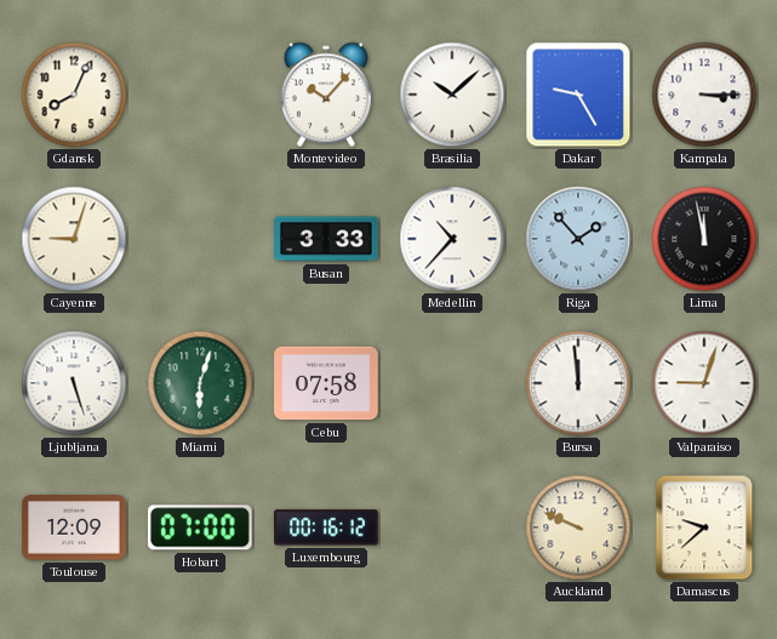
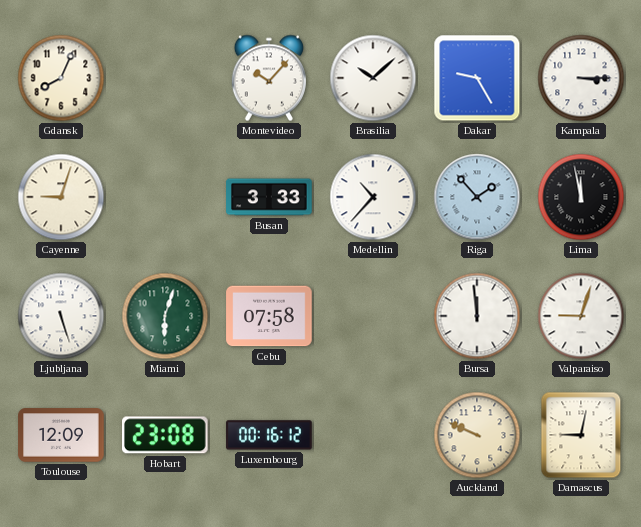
Hobart: 07:00 -> 23:08 (166, 435)
Damascus: 9:38 -> 9:02 (581, 435)
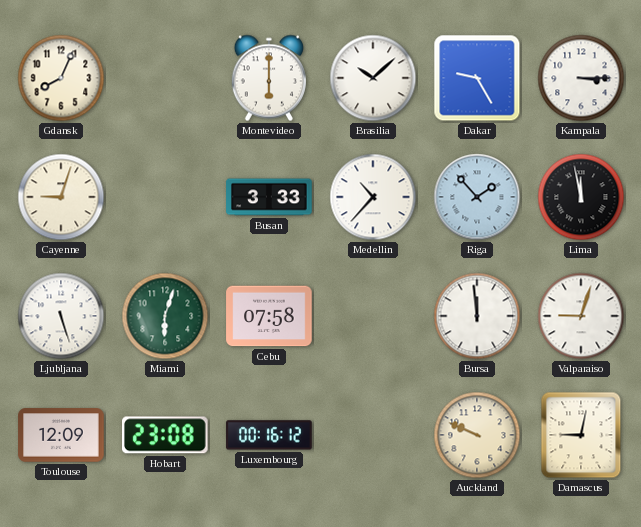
Montevideo: 10:07 -> 6:00 (269, 78)
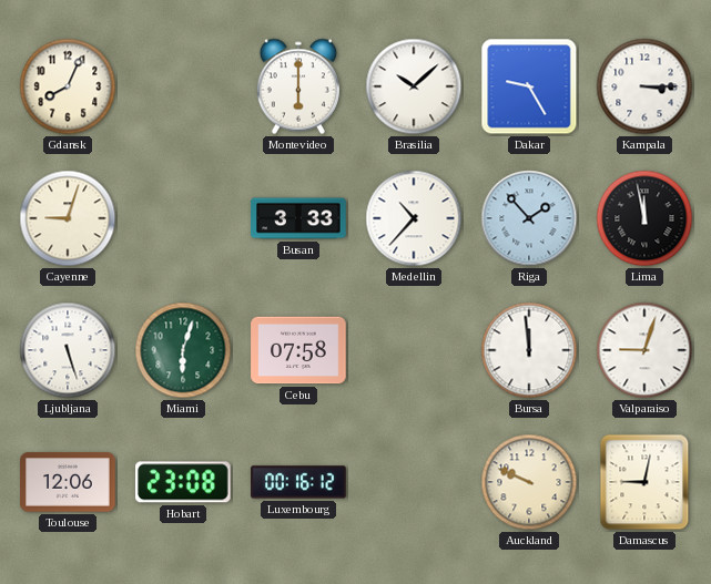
Toulouse: 12:09 -> 12:06 (68, 482)
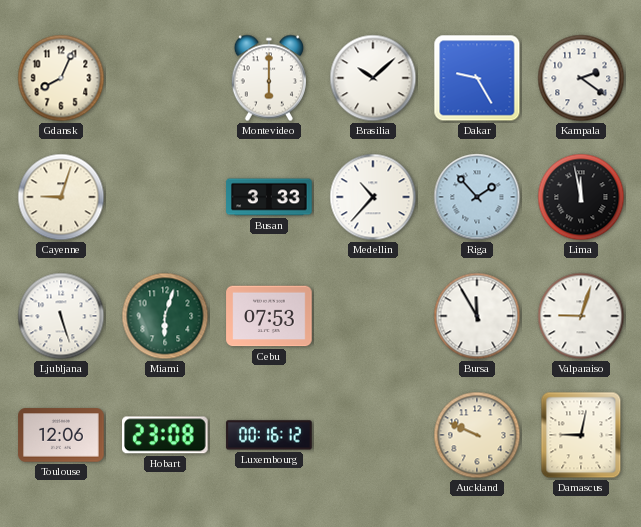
Kampala: 3:15 -> 2:21 (581, 78)
Cebu: 07:58 -> 07:53 (269, 316)
Bursa: 11:59 -> 11:55 (477, 316)
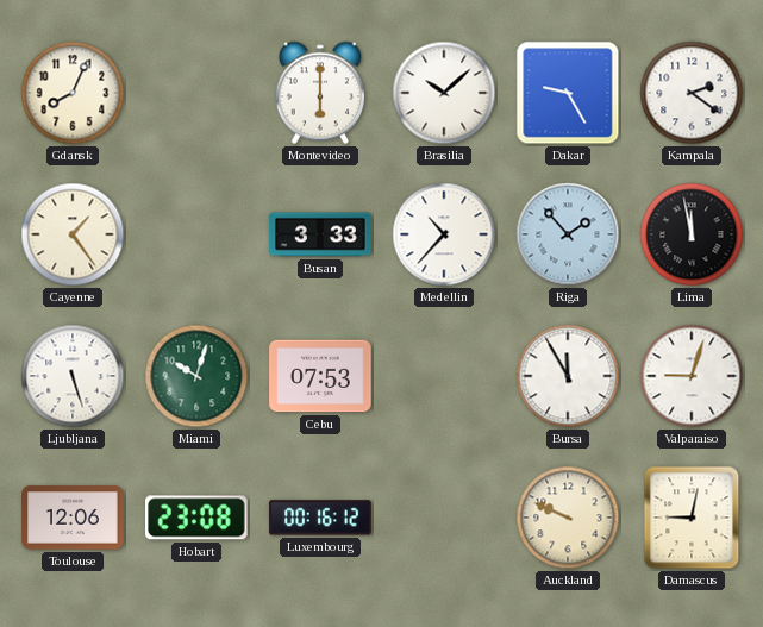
Cayenne: 9:03 -> 1:24 (73, 234)
Miami: 6:03 -> 10:03 (196, 376)
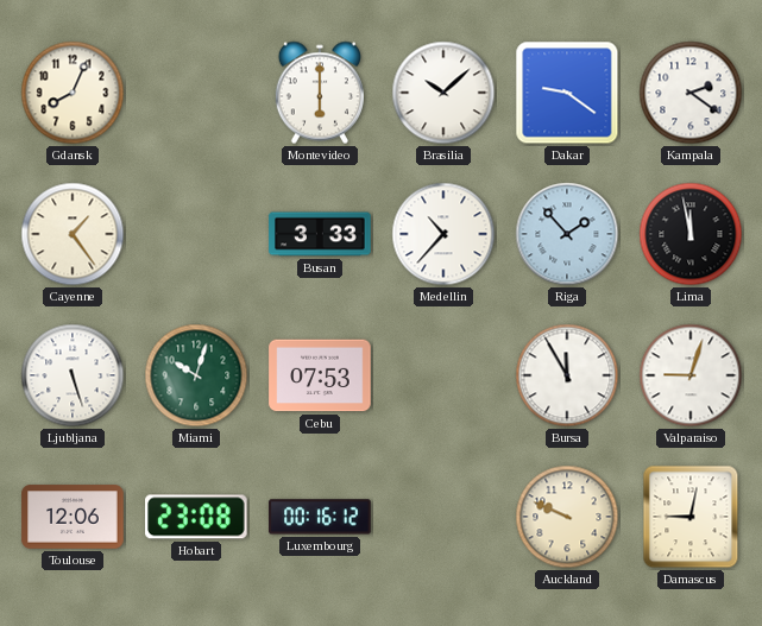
Dakar: 9:25 -> 9:21 (567, 93)
